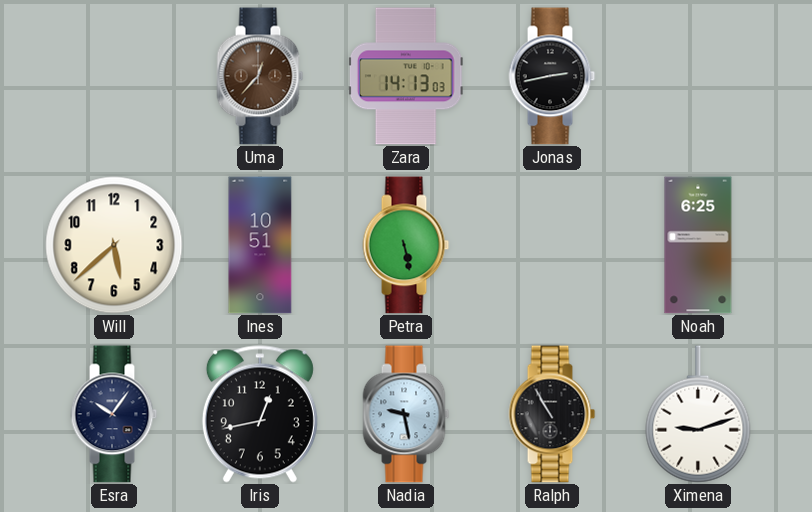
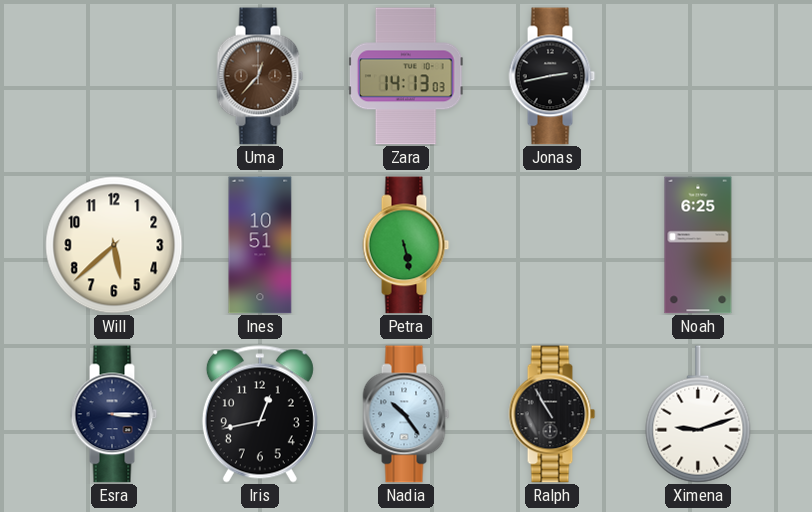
Esra: 10:06 -> 3:15 (114, 414)
Nadia: 9:28 -> 10:24 (406, 414)
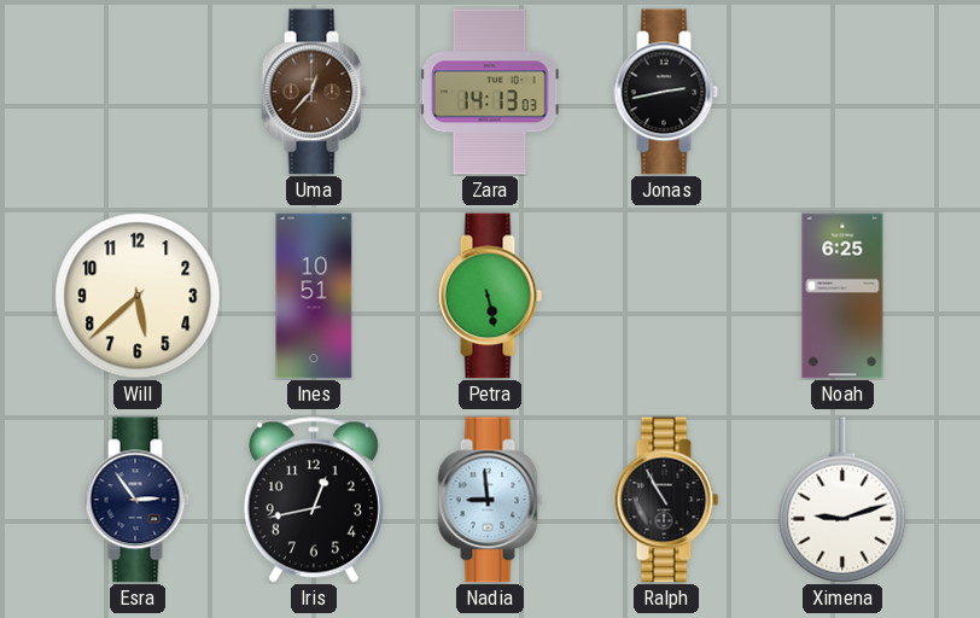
Esra: 3:15 -> 2:54 (138, 500)
Nadia: 10:24 -> 8:59 (490, 500)
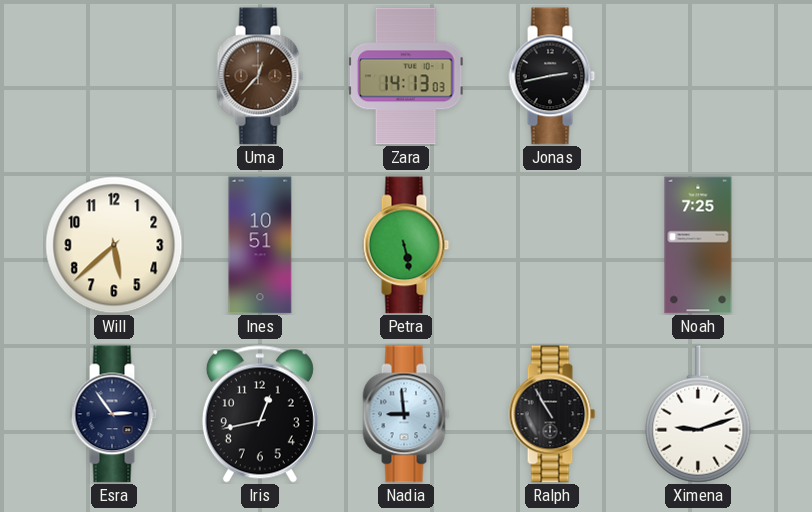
Noah: 6:25 -> 7:25 (698, 245)
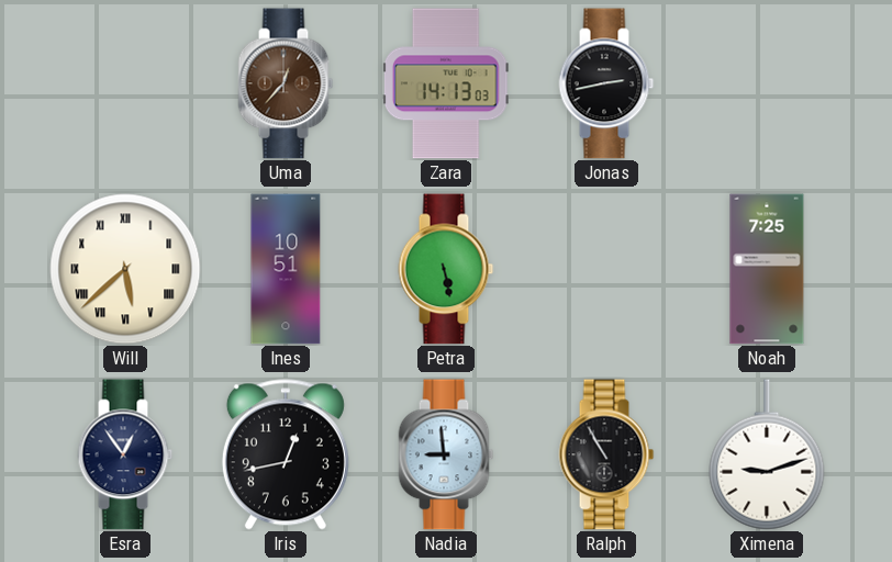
Will numerals: Arabic -> Roman (125, 269)
Esra: 2:54 -> 12:54 (125, 454)
